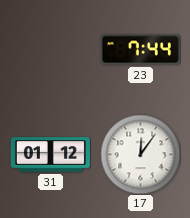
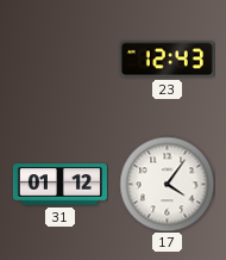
23: 7:44 -> 12:43 (167, 60)
17: 12:06 -> 4:06 (167, 184)
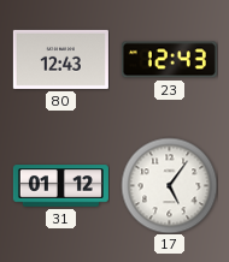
80: none -> 12:43 (60, 59)
17: 4:06 -> 5:06 (169, 185)
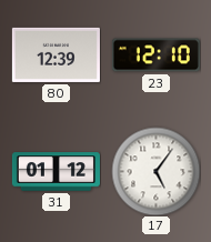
80: 12:43 -> 12:39 (56, 54)
23: 12:43 -> 12:10 (155, 56)
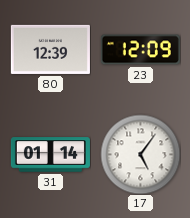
23: 12:10 -> 12:09 (140, 50)
31: 01:12 -> 01:14 (50, 155)
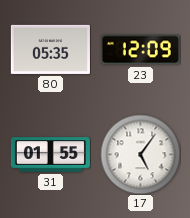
80: 12:39 -> 05:35 (50, 49)
31: 01:14 -> 01:55 (50, 155)
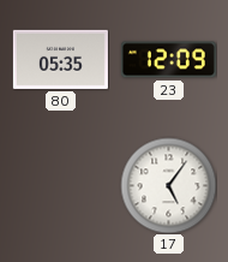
31: 01:55 -> none (50, 155)
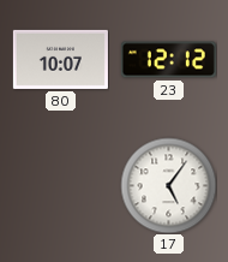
80: 05:35 -> 10:07 (60, 59)
23: 12:09 -> 12:12 (168, 60)
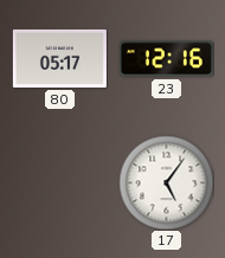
80: 10:07 -> 05:17 (59, 58)
23: 12:12 -> 12:16 (166, 59)
